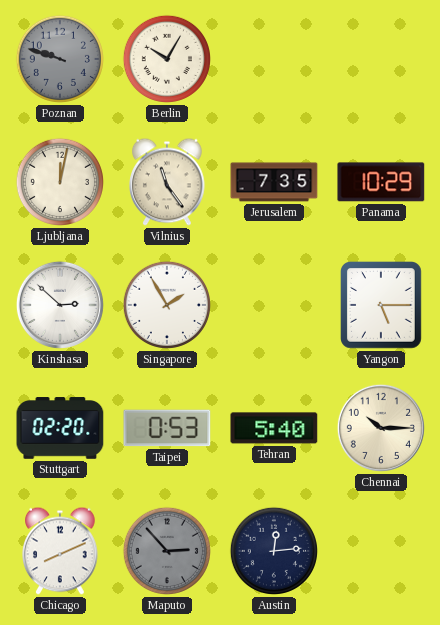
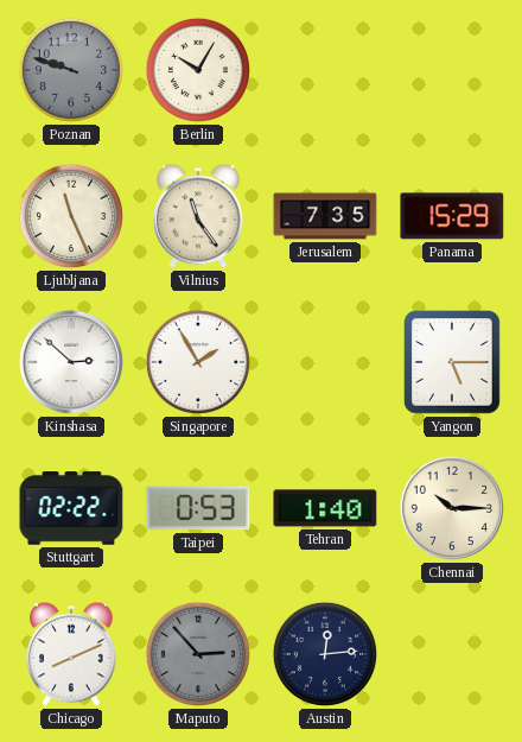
Ljubljana: 12:02 -> 11:26 (71, 216)
Panama: 10:29 -> 15:29 (452, 216)
Stuttgart: 02:20 -> 02:22 (71, 508)
Tehran: 5:40 -> 1:40 (325, 508)
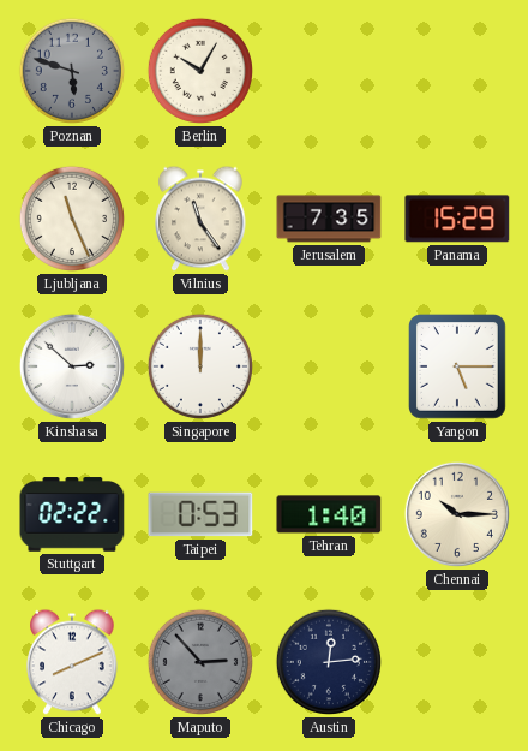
Poznan: 9:48 -> 5:48 (72, 71)
Singapore: 1:55 -> 12:00 (200, 366)
